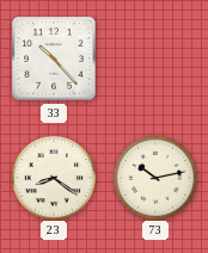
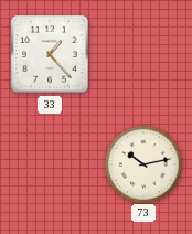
33: 10:23 -> 1:23 (50, 54)
23: 8:21 -> none (53, 177)
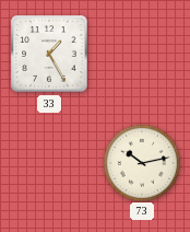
33: 1:23 -> 1:25 (49, 54)
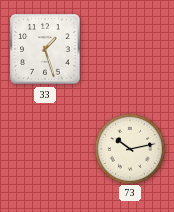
33: 1:25 -> 1:27 (45, 49)
